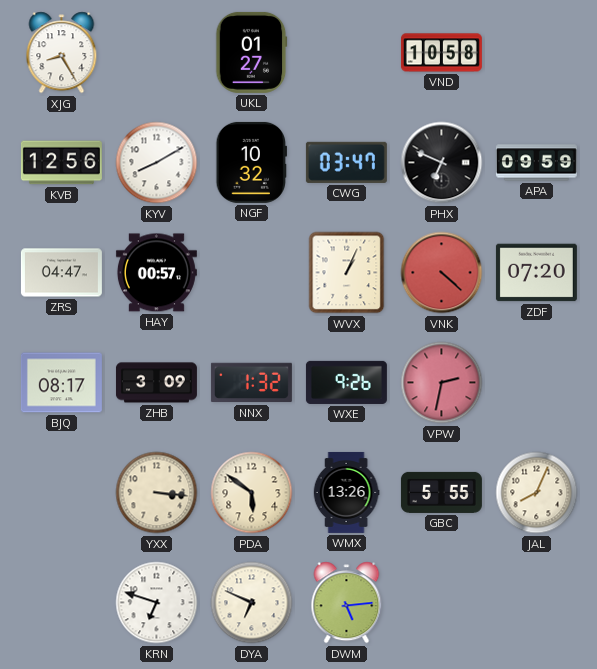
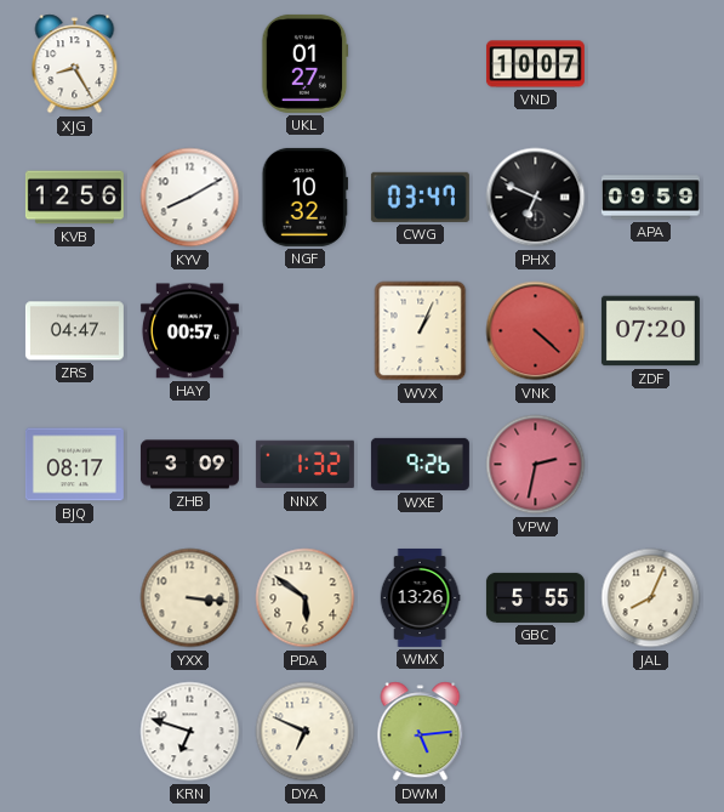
VND: 10:58 -> 10:07 (535, 64)
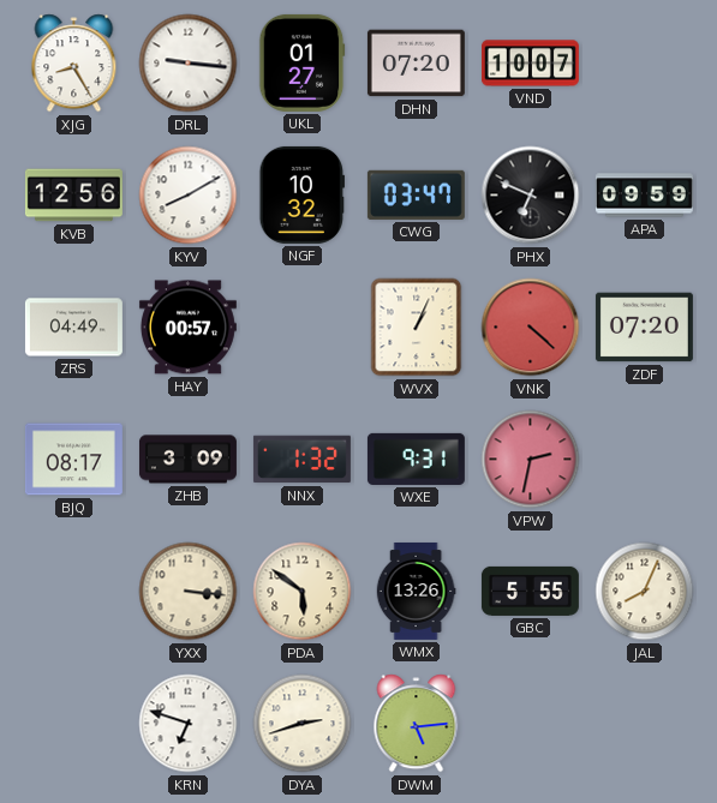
DRL: none -> 9:16 (189, 64)
DHN: none -> 07:20 (416, 64)
ZRS: 04:47 -> 04:49 (73, 328)
WXE: 9:26 -> 9:31 (416, 459)
DYA: 6:49 -> 2:42 (303, 724)
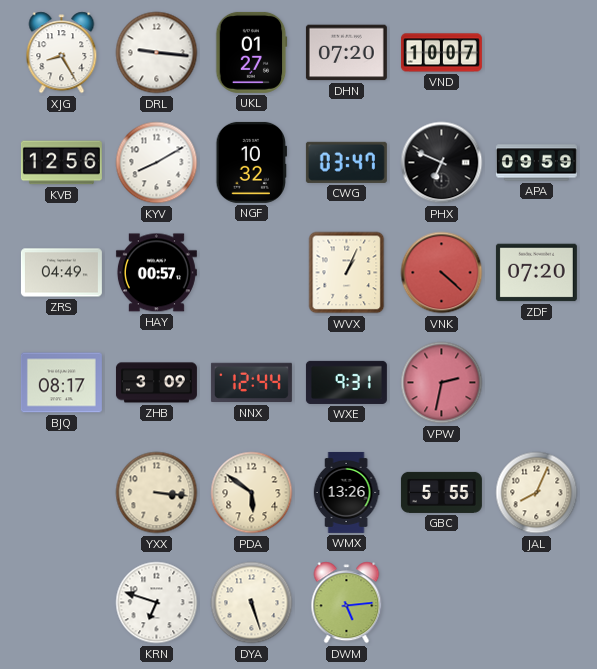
NNX: 1:32 -> 12:44 (251, 383)
DYA: 2:42 -> 5:27 (252, 603)
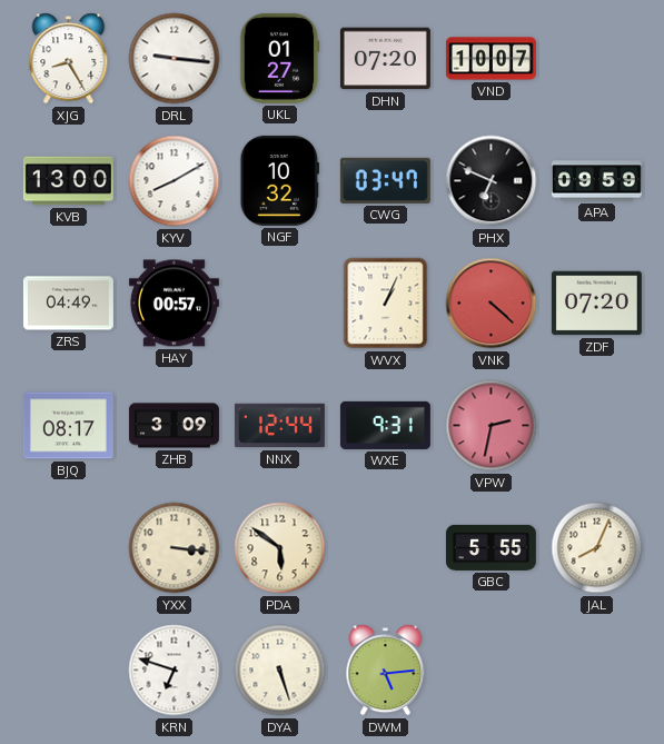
KVB: 12:56 -> 13:00 (68, 181)
WMX: 13:26 -> none (346, 492)
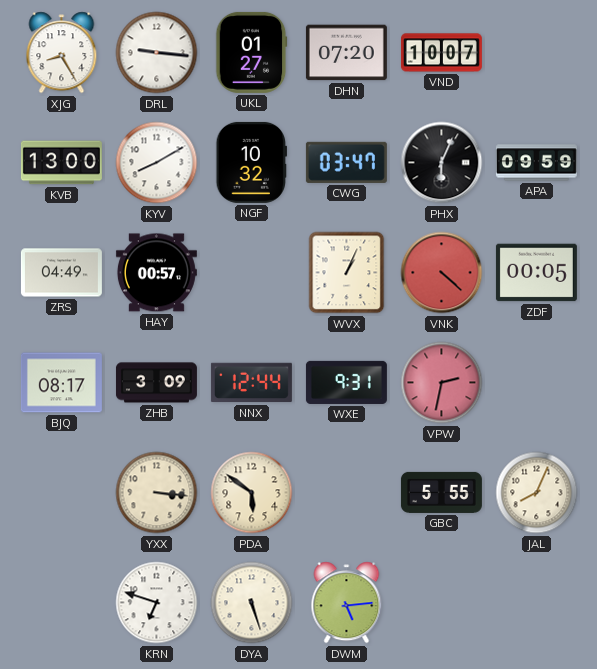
PHX: 6:49 -> 6:04 (442, 163)
ZDF: 07:20 -> 00:05 (536, 273)
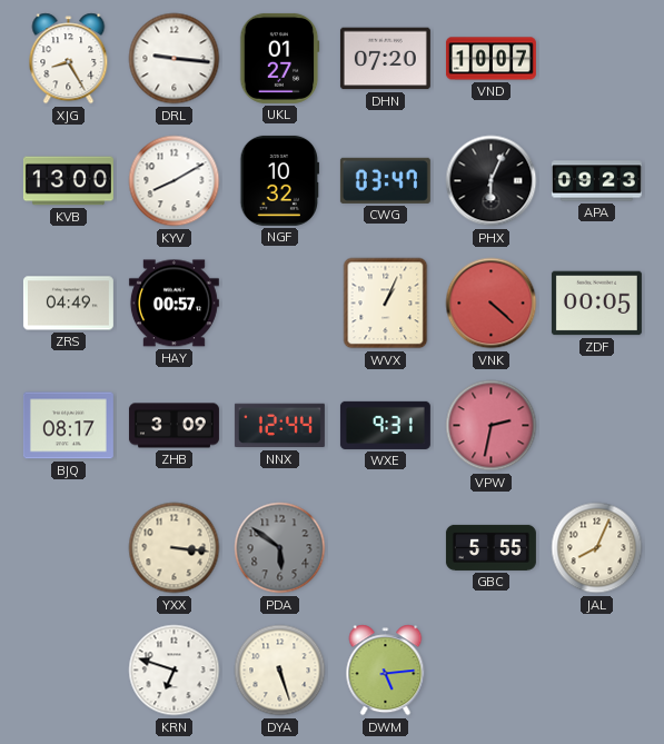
APA: 09:59 -> 09:23 (596, 181)
PDA dial: cream -> grey (280, 548)
